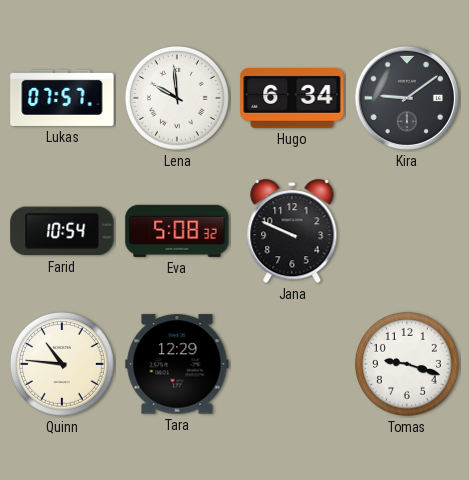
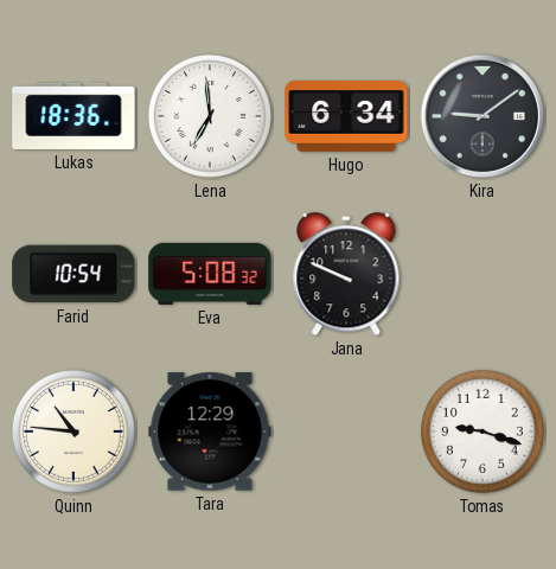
Lukas: 07:57 -> 18:36 (74, 116)
Lena: 9:59 -> 6:59 (210, 116)
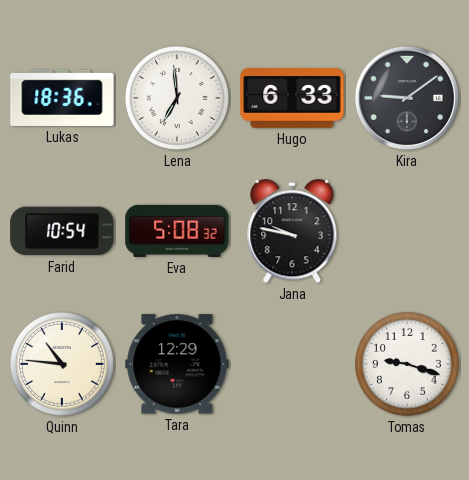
Hugo: 6:34 -> 6:33 (292, 99)
Jana: 9:49 -> 9:47 (292, 232)
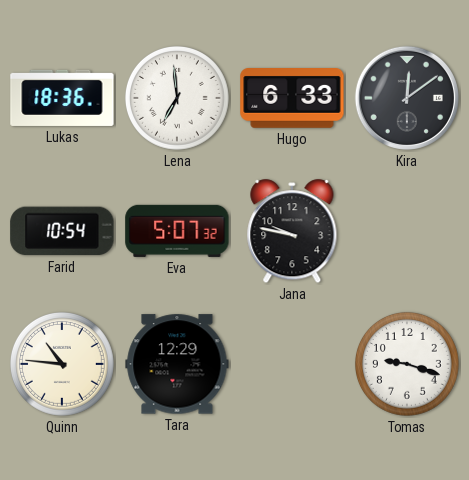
Kira: 9:09 -> 12:09 (407, 98)
Eva: 5:08 -> 5:07 (177, 231)
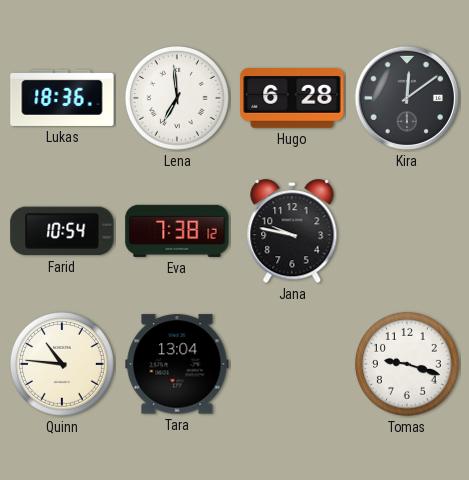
Hugo: 6:33 -> 6:28 (292, 99)
Eva: 5:07 -> 7:38 (177, 231)
Tara: 12:29 -> 13:04 (177, 364)
